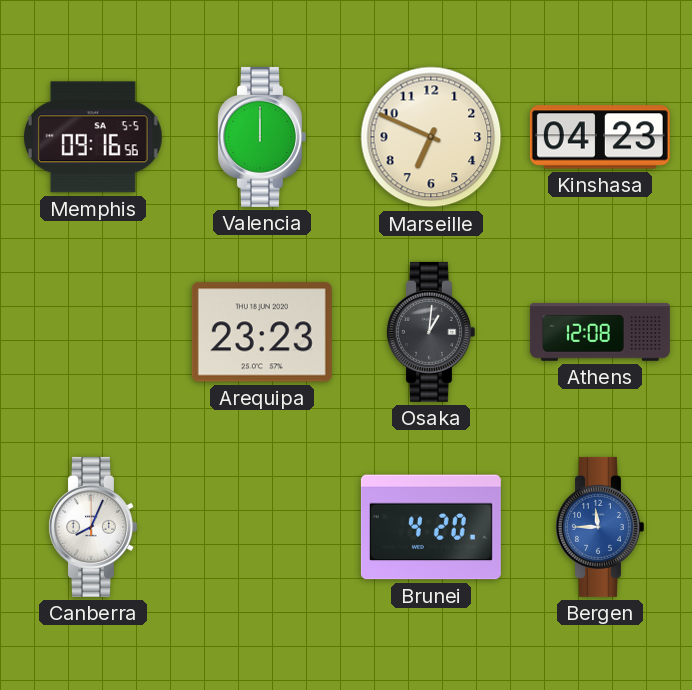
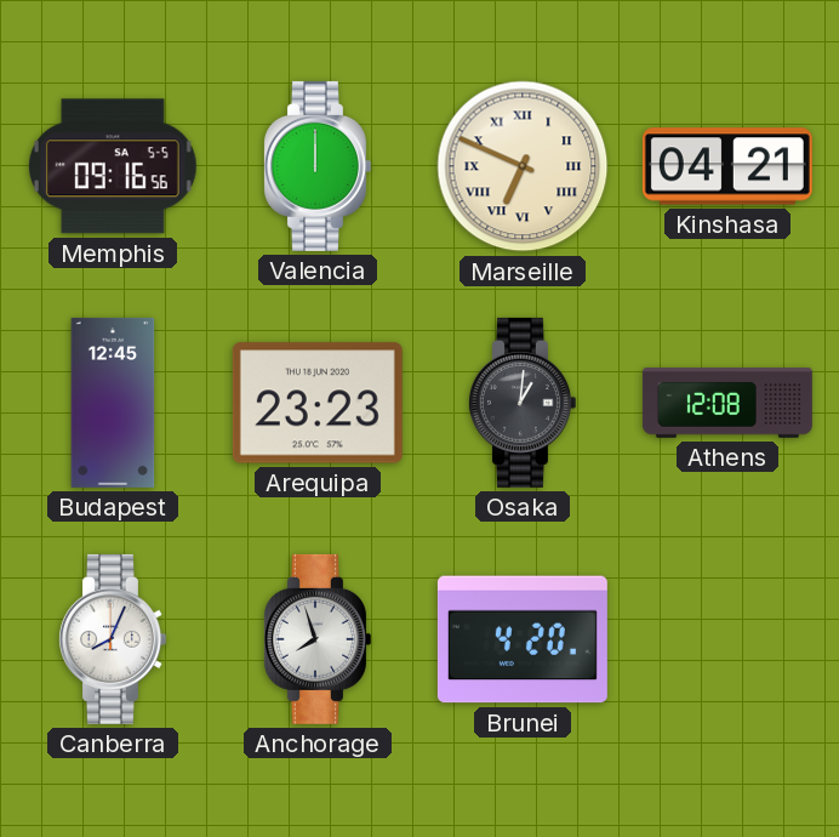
Marseille numerals: Arabic -> Roman (523, 166)
Kinshasa: 04:23 -> 04:21 (727, 166)
Budapest: none -> 12:45 (113, 403)
Anchorage: none -> 7:57 (316, 639)
Bergen: 11:45 -> none (599, 527)
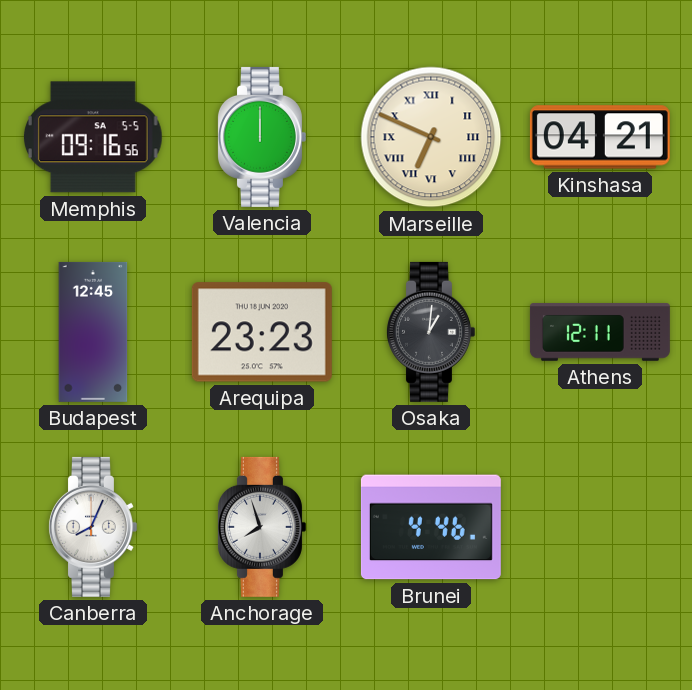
Athens: 12:08 -> 12:11 (600, 332)
Brunei: 4:20 -> 4:46 (431, 527)
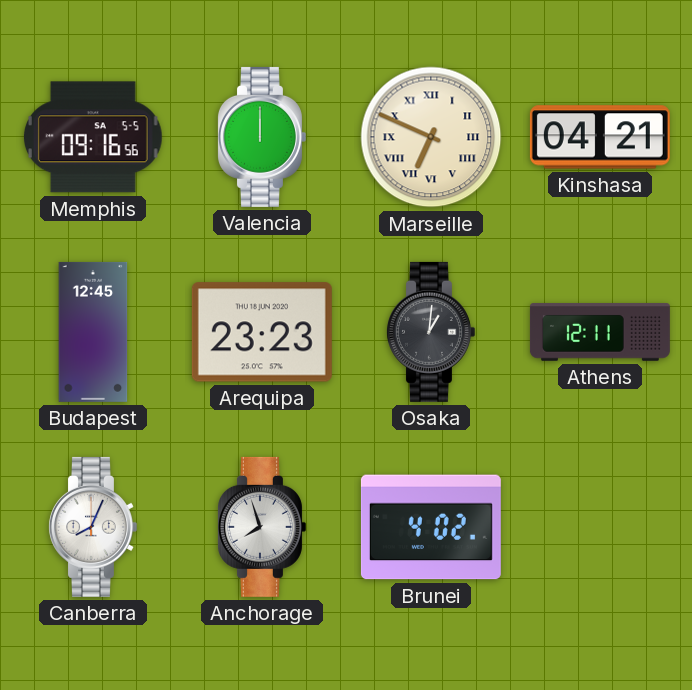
Brunei: 4:46 -> 4:02 (431, 527)
